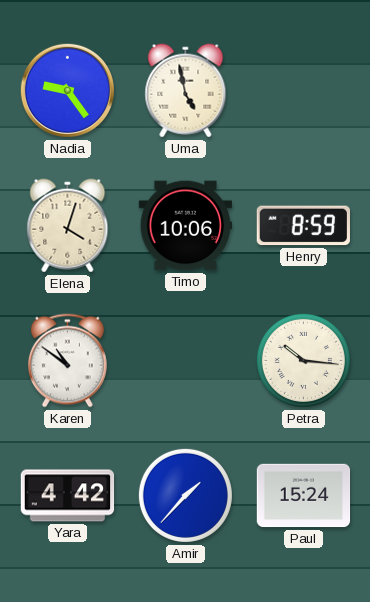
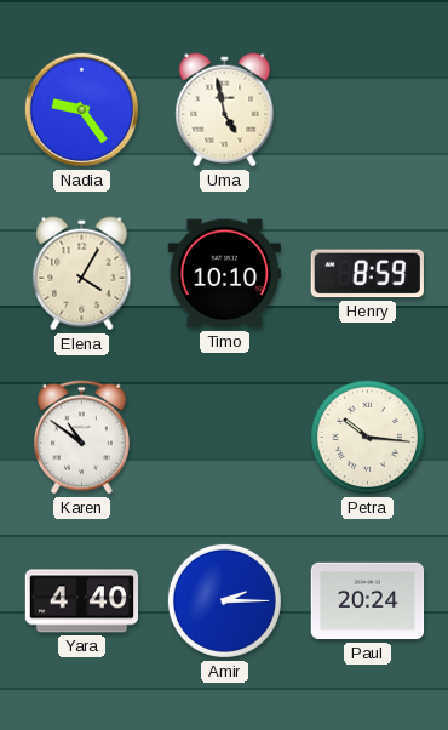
Elena: 4:03 -> 4:05 (82, 274)
Timo: 10:06 -> 10:10 (224, 274)
Yara: 4:42 -> 4:40 (82, 601)
Amir: 1:37 -> 2:15 (224, 600)
Paul: 15:24 -> 20:24 (368, 601)
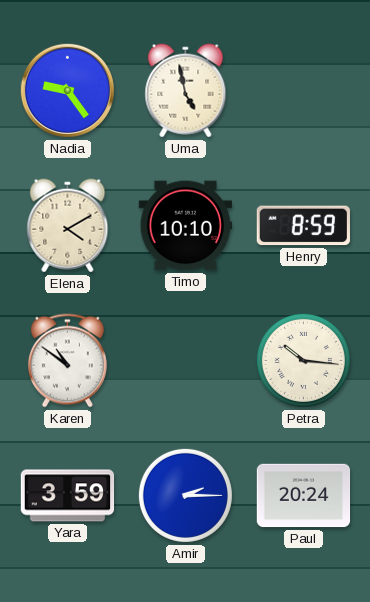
Elena: 4:05 -> 4:10 (68, 226)
Yara: 4:40 -> 3:59 (68, 496)
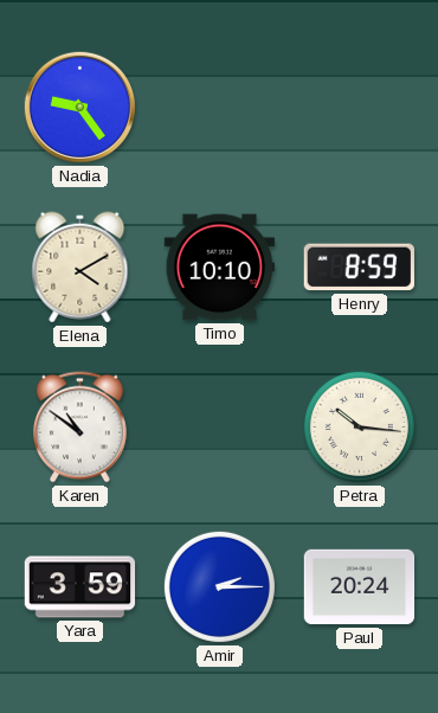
Uma: 4:58 -> none (186, 91)
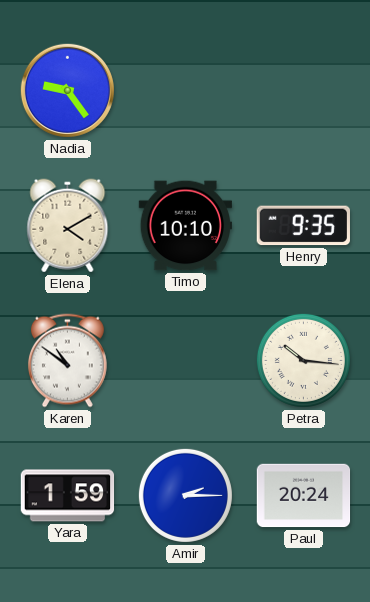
Henry: 8:59 -> 9:35 (303, 226)
Yara: 3:59 -> 1:59 (68, 496)
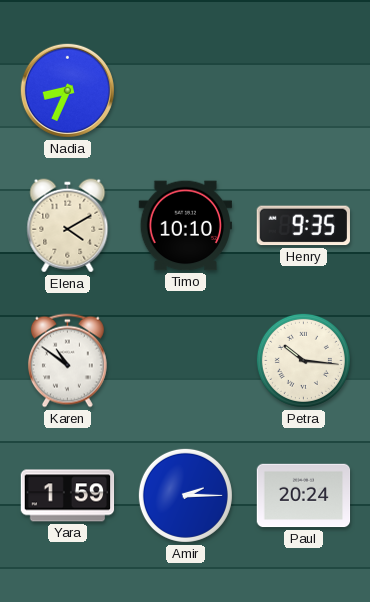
Nadia: 9:24 -> 8:34 (67, 90)
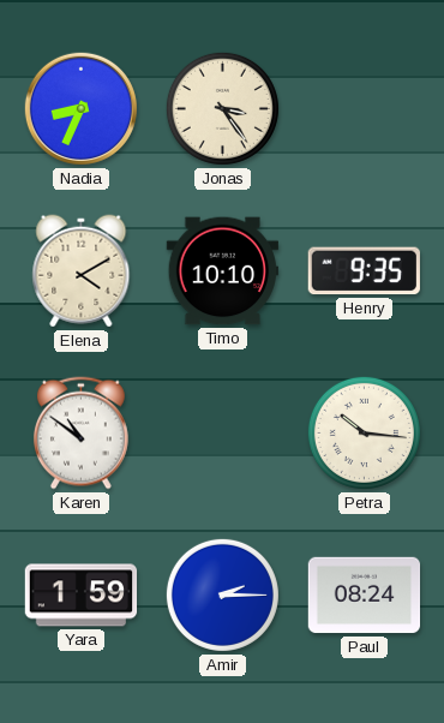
Jonas: none -> 3:24 (222, 108)
Paul: 20:24 -> 08:24 (365, 596)
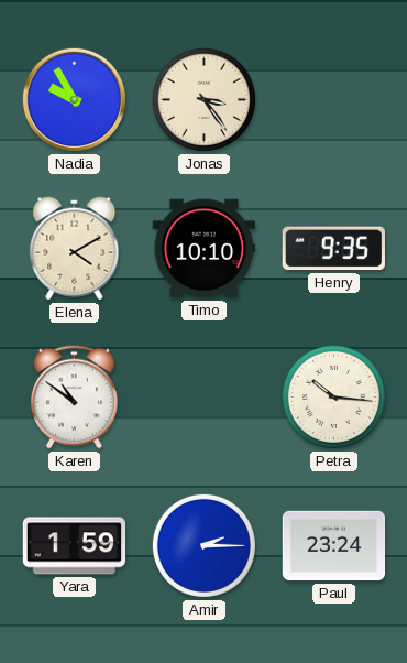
Nadia: 8:34 -> 9:55 (74, 99)
Paul: 08:24 -> 23:24 (334, 546)
